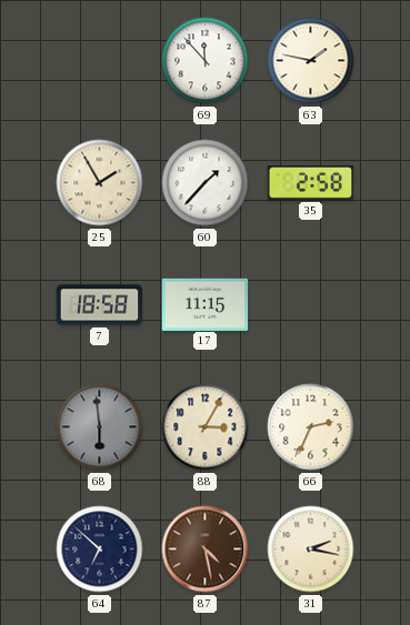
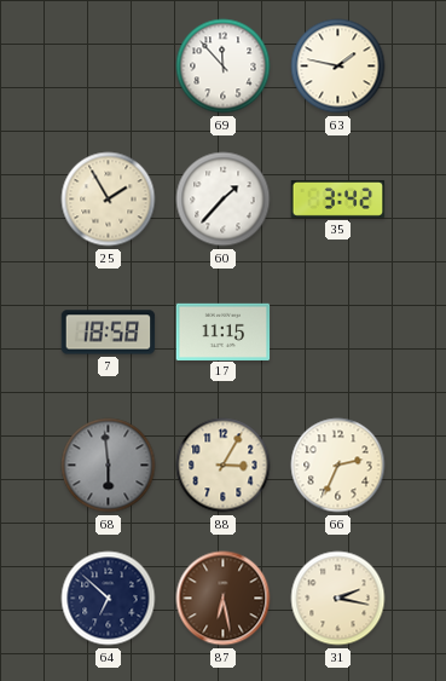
35: 2:58 -> 3:42 (338, 198)
87: 4:28 -> 6:28 (224, 599)
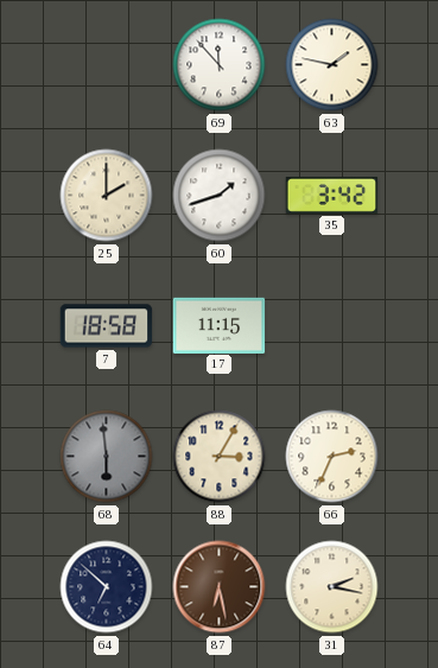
25: 1:55 -> 2:00 (107, 196)
60: 1:37 -> 1:42 (220, 196)
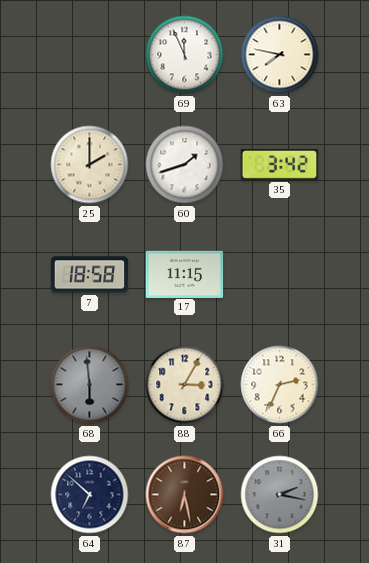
69: 11:53 -> 11:56 (185, 55)
63: 1:47 -> 7:47 (280, 55)
31 dial: cream -> grey (280, 495)
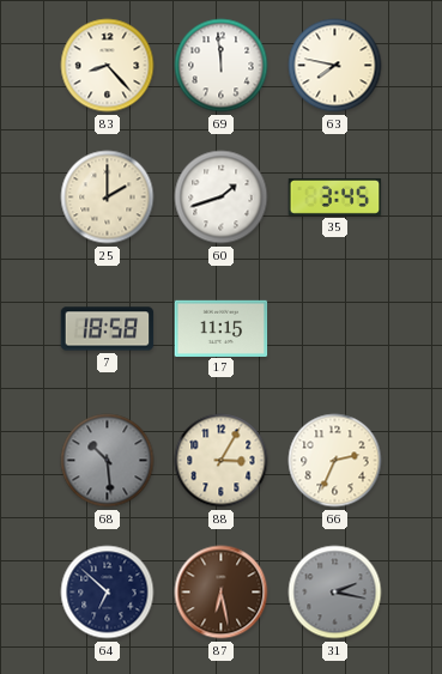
83: none -> 8:23 (108, 66)
69: 11:56 -> 11:59 (222, 66)
35: 3:42 -> 3:45 (335, 196)
68: 5:59 -> 10:29 (108, 461)
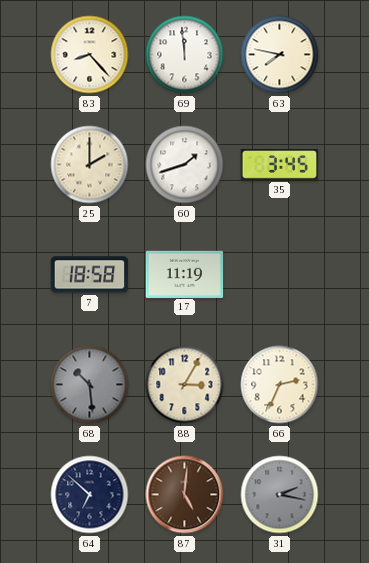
17: 11:15 -> 11:19 (185, 274)
87: 6:28 -> 5:01 (185, 495)
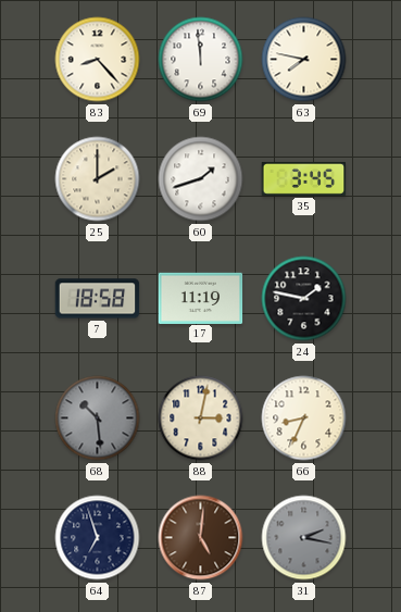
24: none -> 1:47 (304, 299)
88: 3:05 -> 3:02 (201, 419)
66: 2:34 -> 8:34 (304, 419)
64: 6:52 -> 6:57 (98, 538)
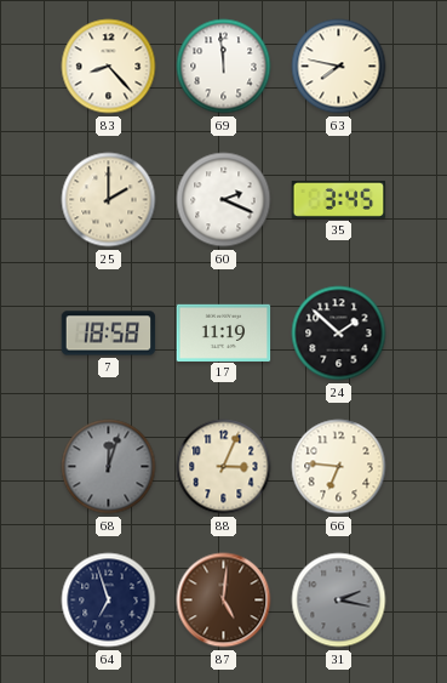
60: 1:42 -> 2:19 (224, 200)
24: 1:47 -> 1:52 (339, 334)
68: 10:29 -> 12:03 (109, 467)
88: 3:02 -> 3:04 (224, 467)
66: 8:34 -> 6:46 (339, 467)
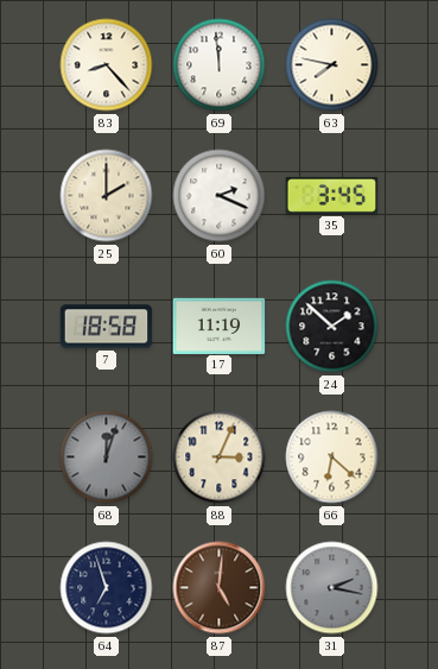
66: 6:46 -> 6:22 (332, 457)
